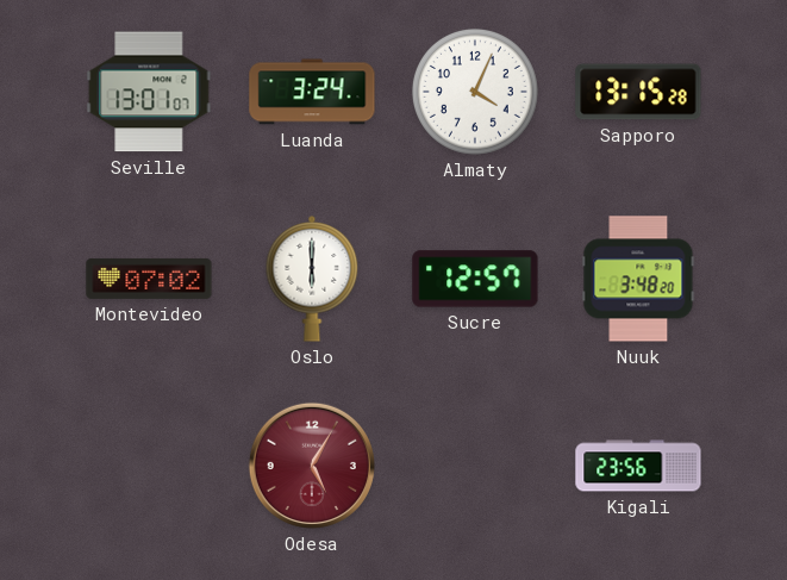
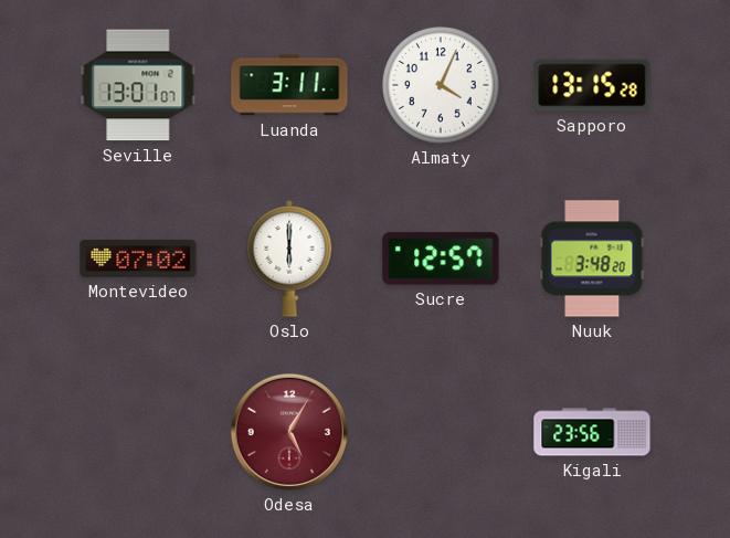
Luanda: 3:24 -> 3:11 (289, 85)
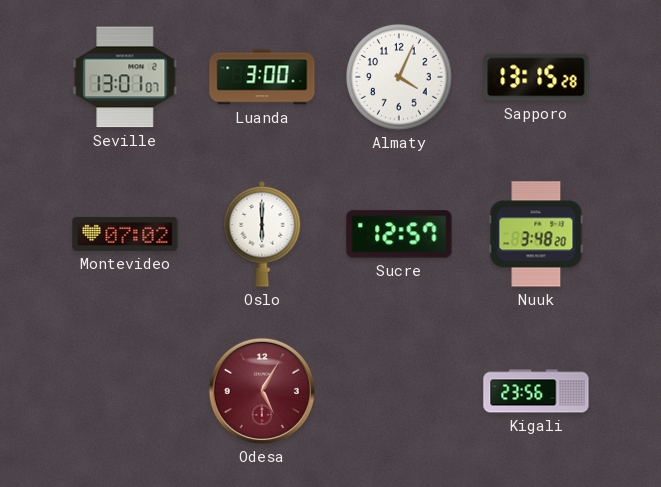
Luanda: 3:11 -> 3:00 (262, 77)
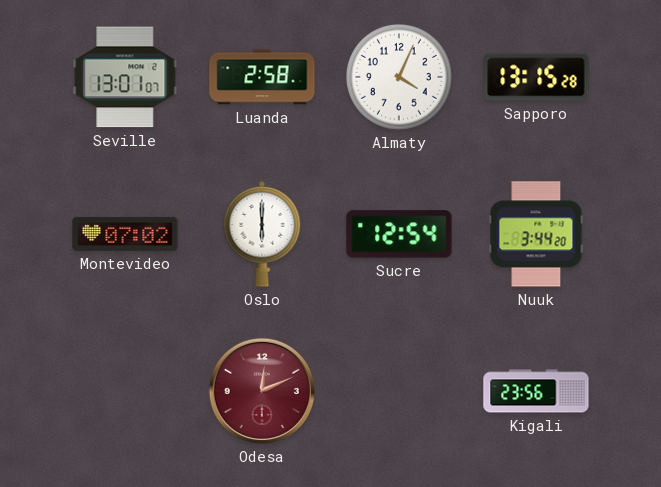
Luanda: 3:00 -> 2:58 (262, 77)
Sucre: 12:57 -> 12:54 (399, 234)
Nuuk: 3:48 -> 3:44 (536, 234)
Odesa: 5:05 -> 12:11 (262, 391)
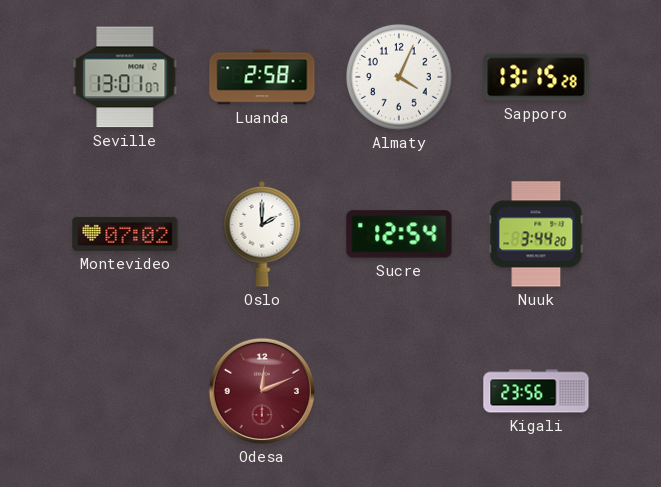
Oslo: 6:00 -> 2:00 (262, 235)
